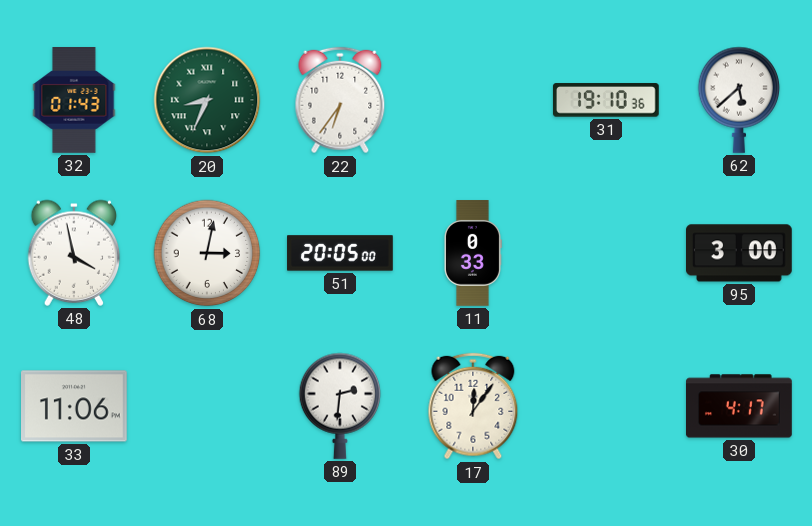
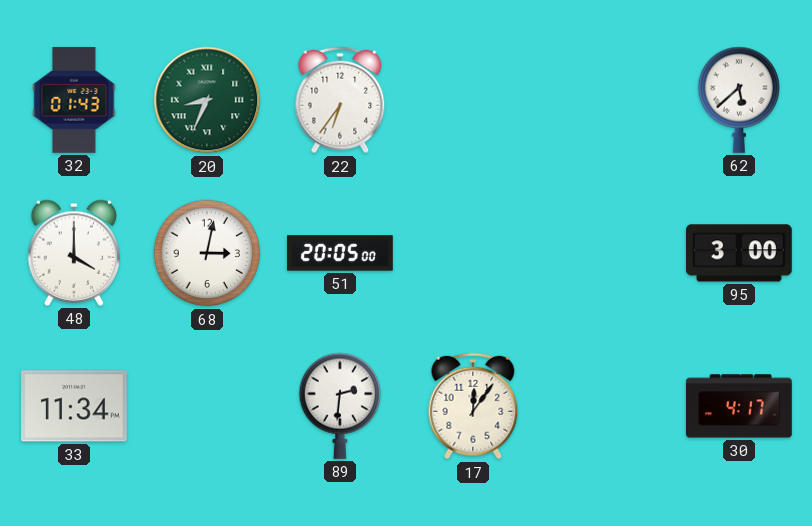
31: 19:10 -> none (606, 100)
48: 3:58 -> 4:00 (74, 253)
11: 0:33 -> none (472, 253)
33: 11:06 -> 11:34 (75, 406)
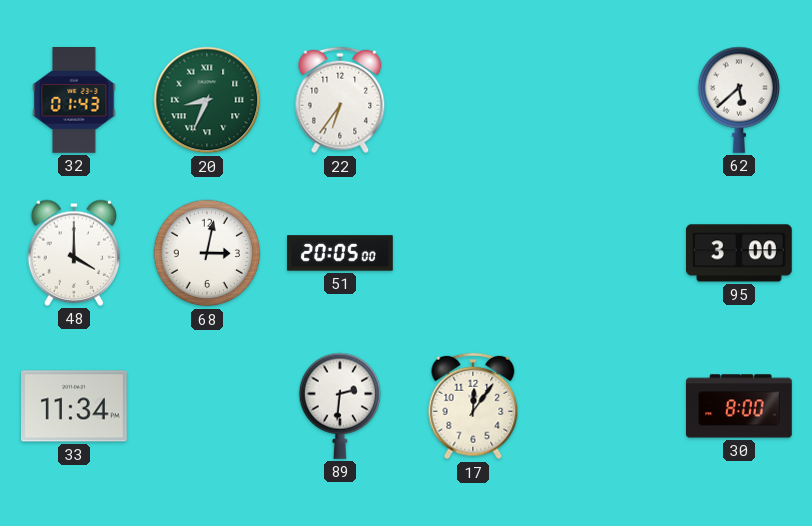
30: 4:17 -> 8:00 (740, 406)
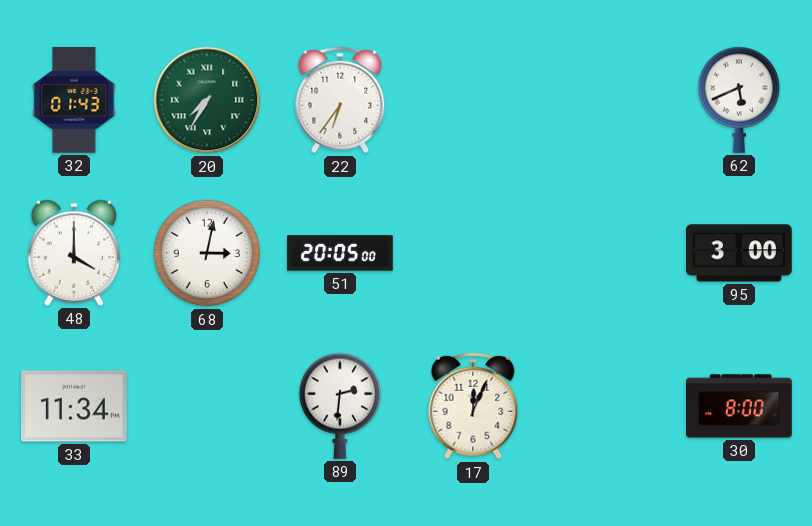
20: 8:34 -> 7:35 (207, 100)
62: 5:38 -> 5:41 (739, 100)
17: 12:06 -> 12:04 (473, 406)
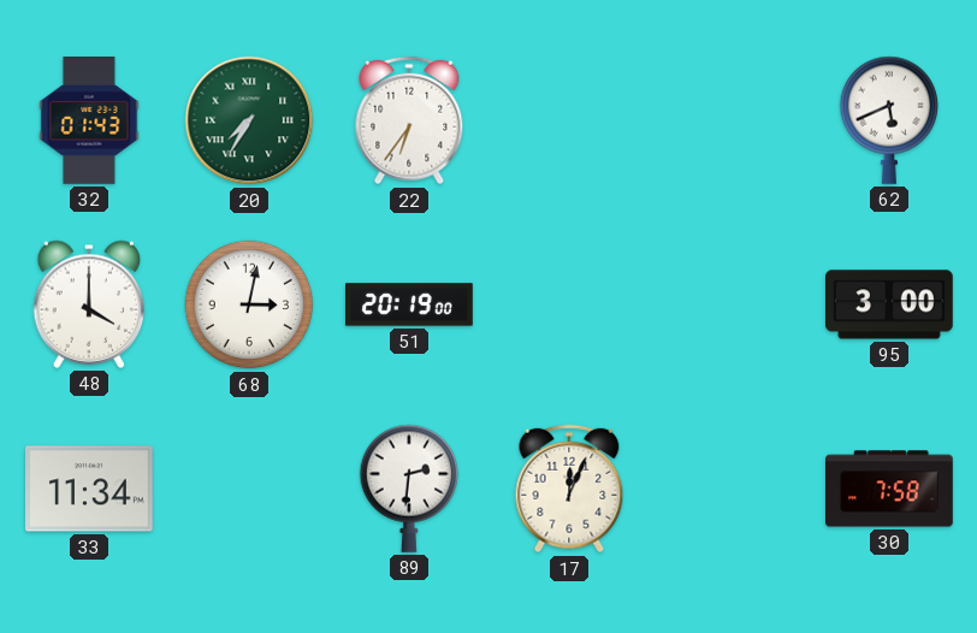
51: 20:05 -> 20:19 (409, 304)
30: 8:00 -> 7:58 (890, 489)
